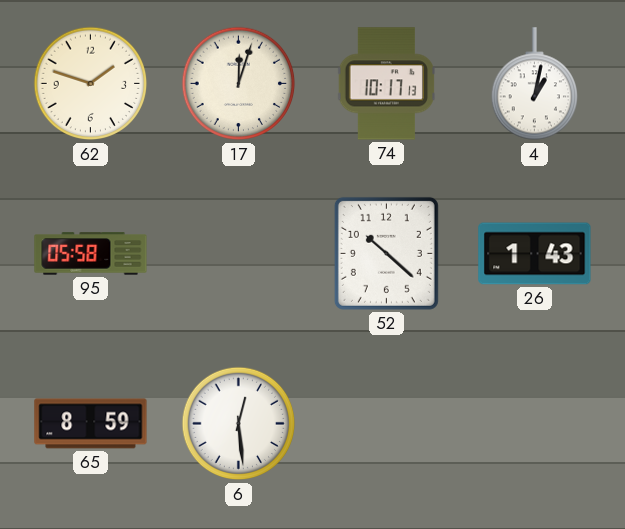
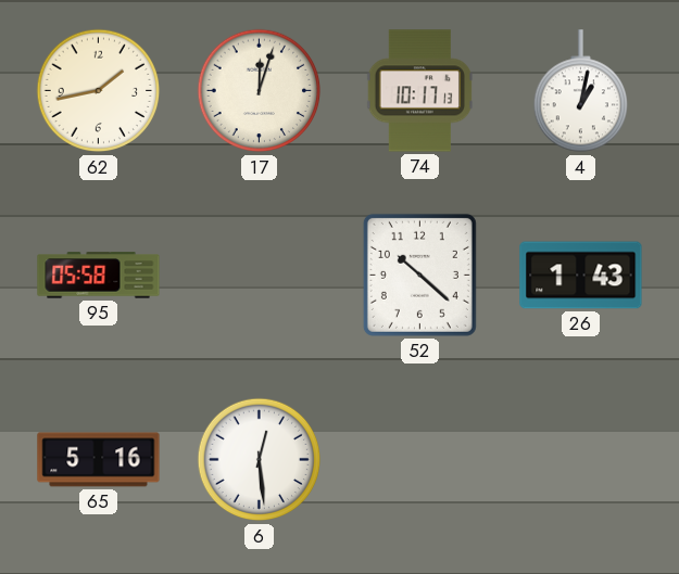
62: 1:48 -> 1:43 (99, 91)
65: 8:59 -> 5:16 (99, 460)
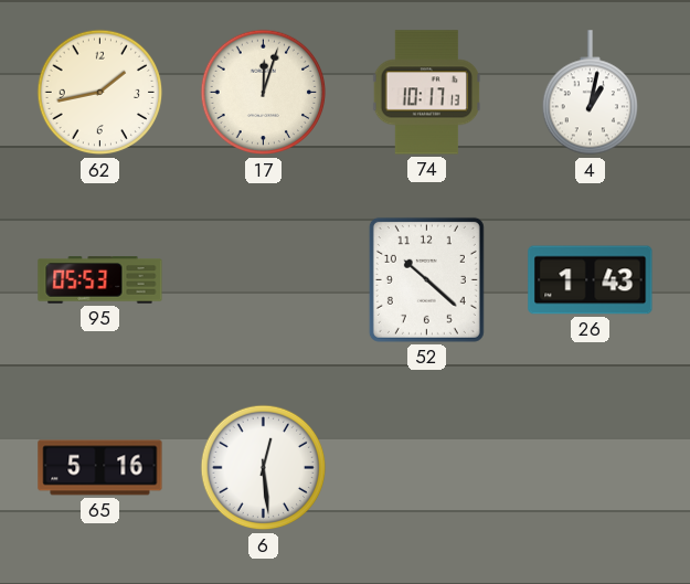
95: 05:58 -> 05:53 (100, 280)
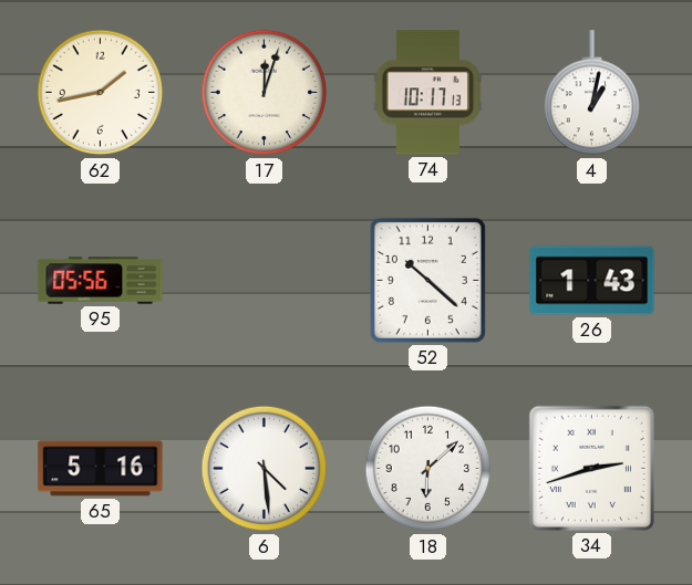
95: 05:53 -> 05:56 (101, 281)
6: 12:29 -> 4:29 (265, 469)
18: none -> 6:08 (428, 469)
34: none -> 2:42 (591, 468)
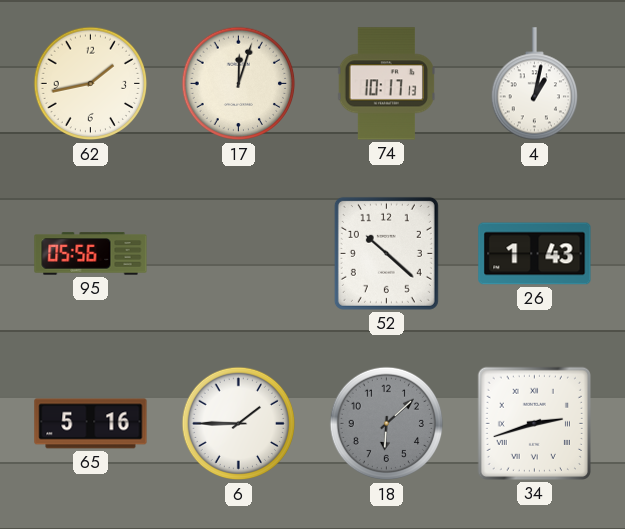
6: 4:29 -> 1:45 (239, 424)
18 dial: white -> grey (387, 424)
